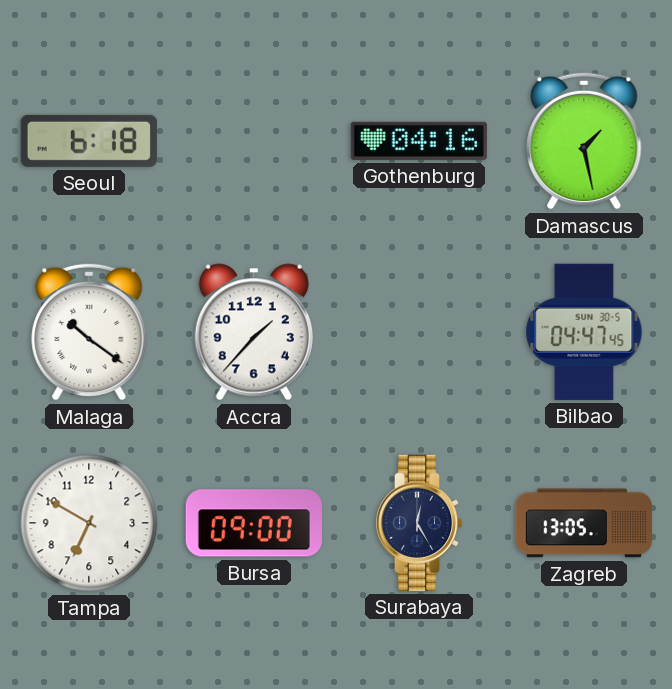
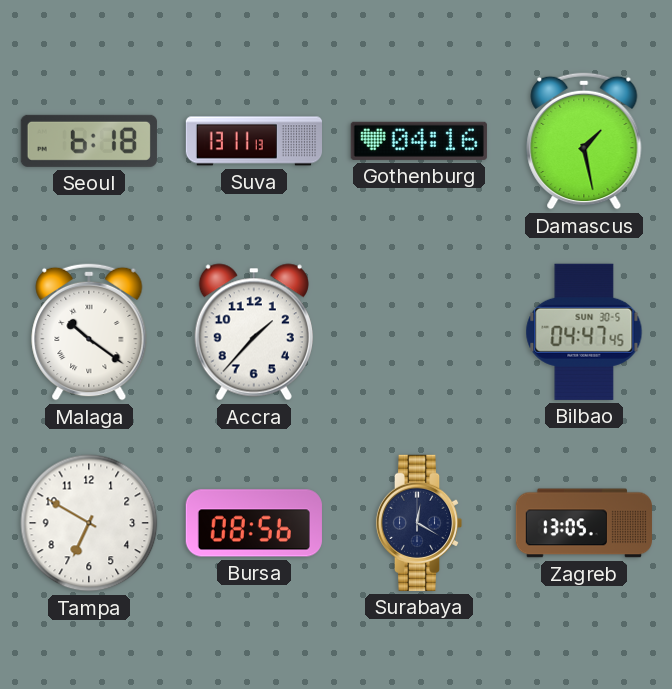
Suva: none -> 13:11 (253, 141)
Bursa: 09:00 -> 08:56 (254, 523)
Surabaya: 12:25 -> 12:20 (419, 523)
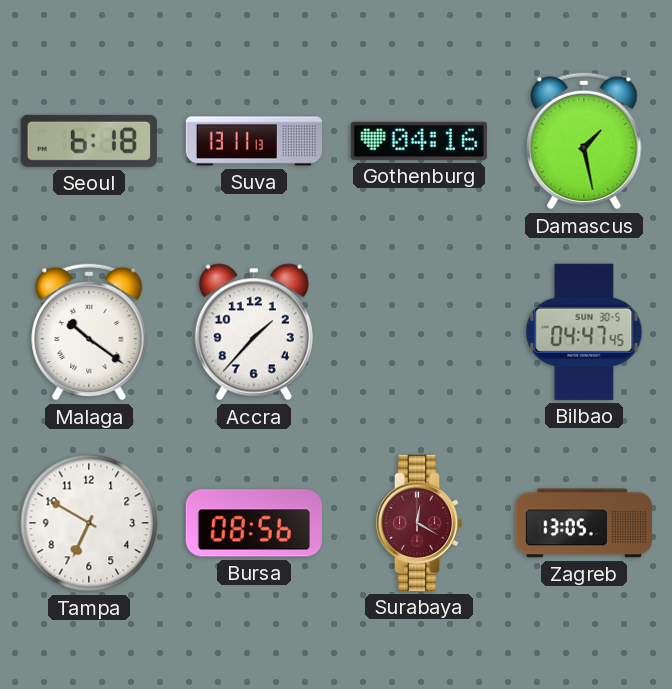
Surabaya dial: navy -> burgundy (419, 523)
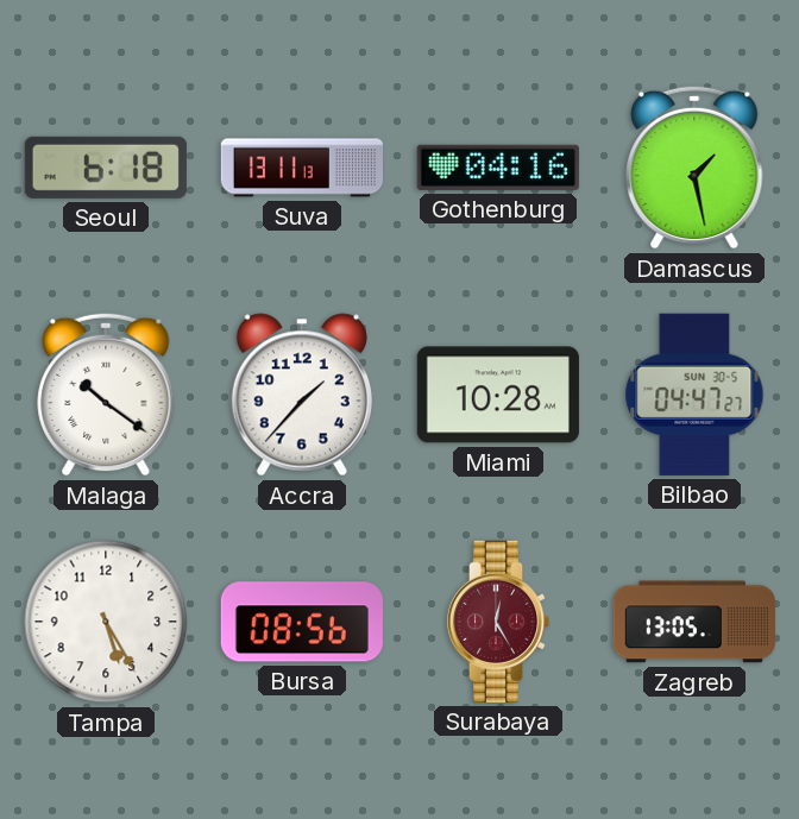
Miami: none -> 10:28 (498, 395)
Bilbao: 04:47:45 -> 04:47:27 (694, 395)
Tampa: 6:50 -> 5:25 (106, 622)
Surabaya: 12:20 -> 12:25 (498, 622)
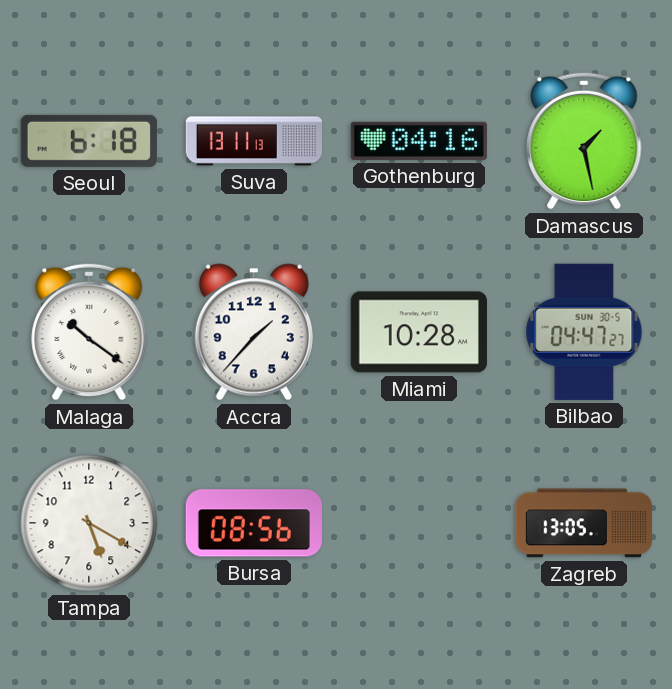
Tampa: 5:25 -> 5:20 (89, 523)
Surabaya: 12:25 -> none (498, 622)
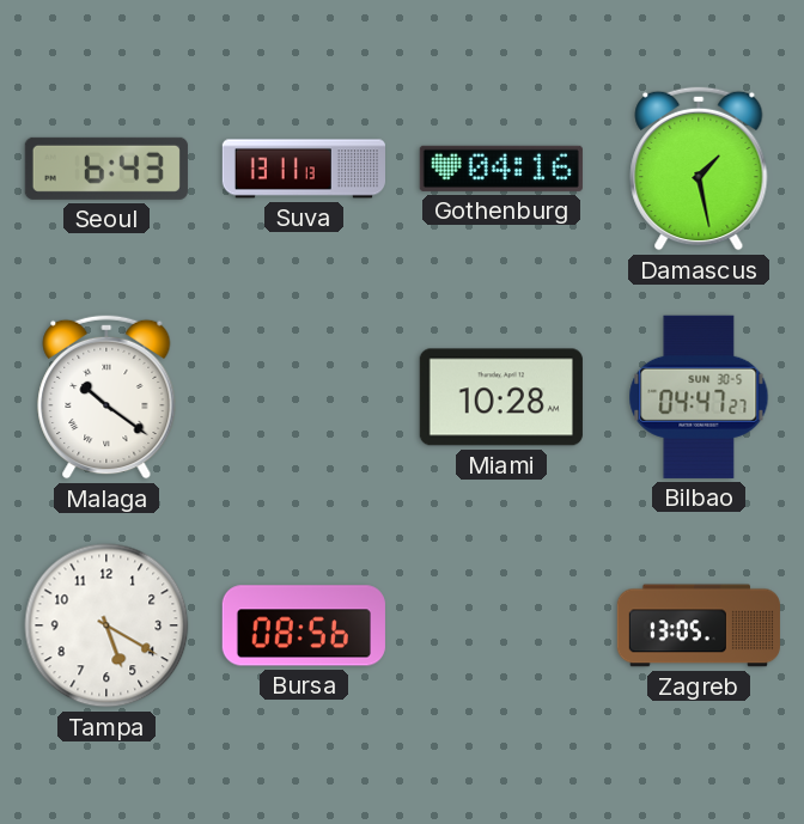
Seoul: 6:18 -> 6:43 (106, 169)
Accra: 1:37 -> none (254, 332)
